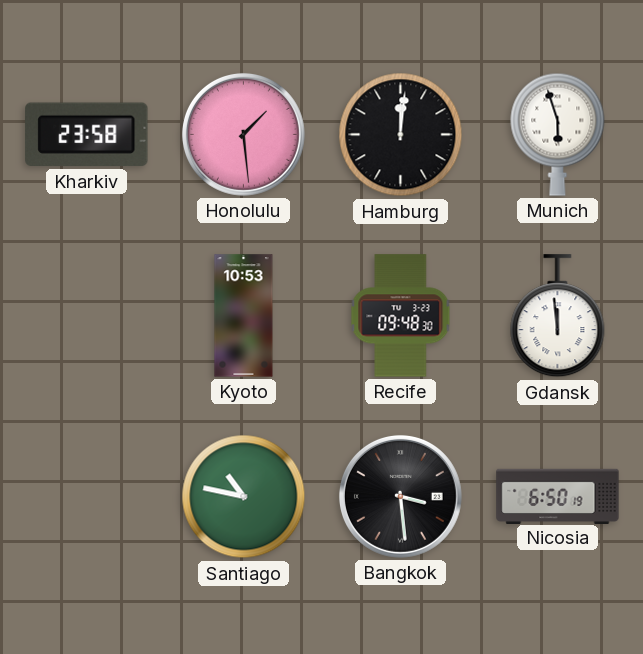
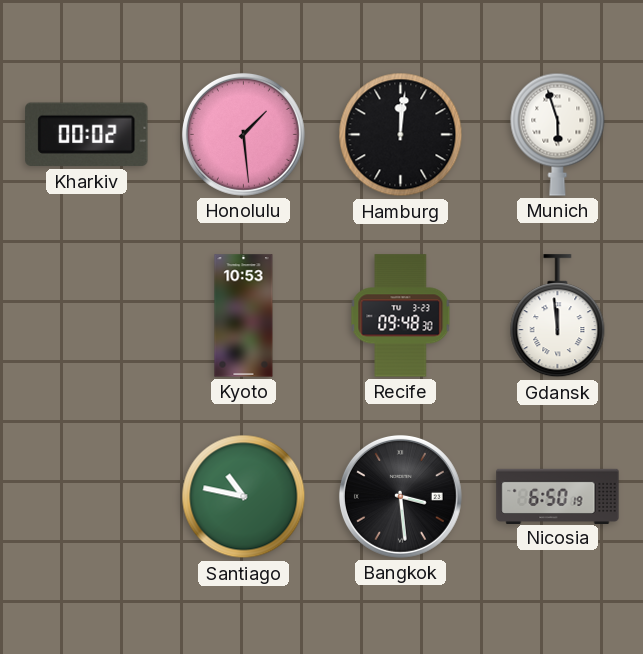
Kharkiv: 23:58 -> 00:02 (87, 135)
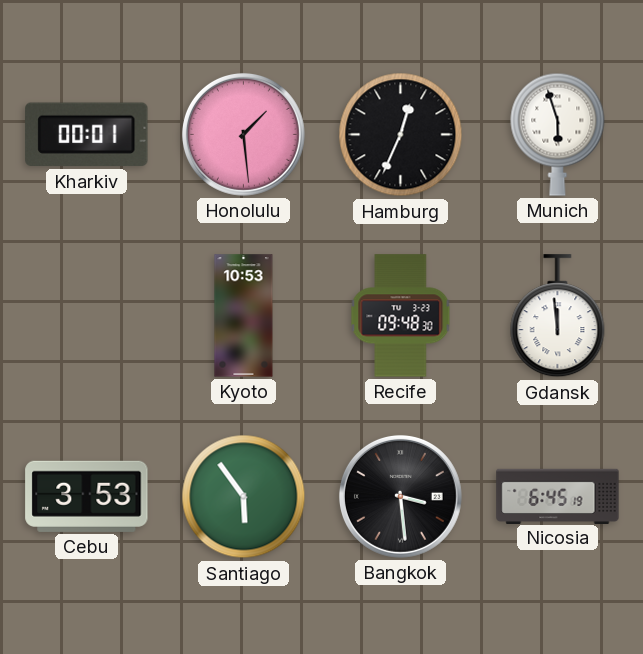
Kharkiv: 00:02 -> 00:01 (87, 135)
Hamburg: 12:01 -> 12:34 (401, 135)
Cebu: none -> 3:53 (87, 496)
Santiago: 10:47 -> 5:54 (244, 497)
Nicosia: 6:50 -> 6:45 (558, 496)
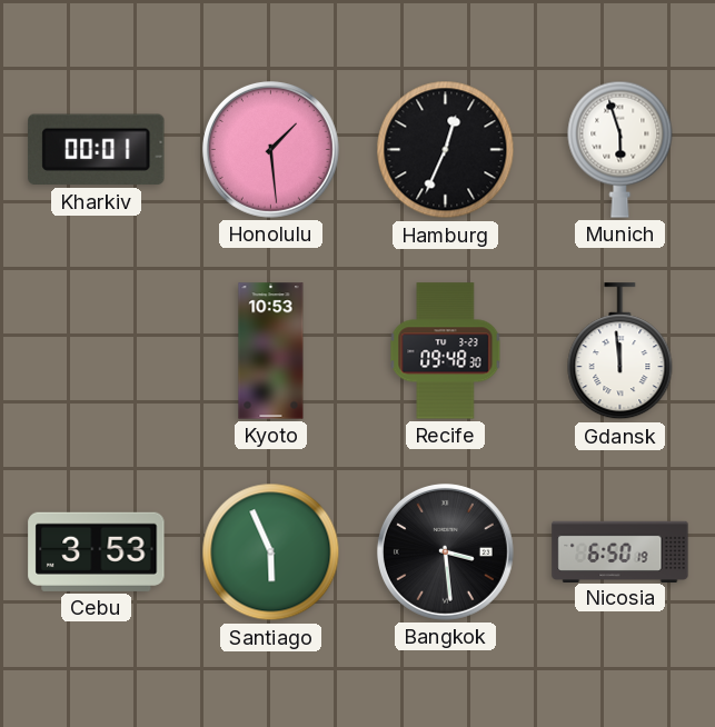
Santiago: 5:54 -> 5:56 (271, 552)
Nicosia: 6:45 -> 6:50 (620, 551)
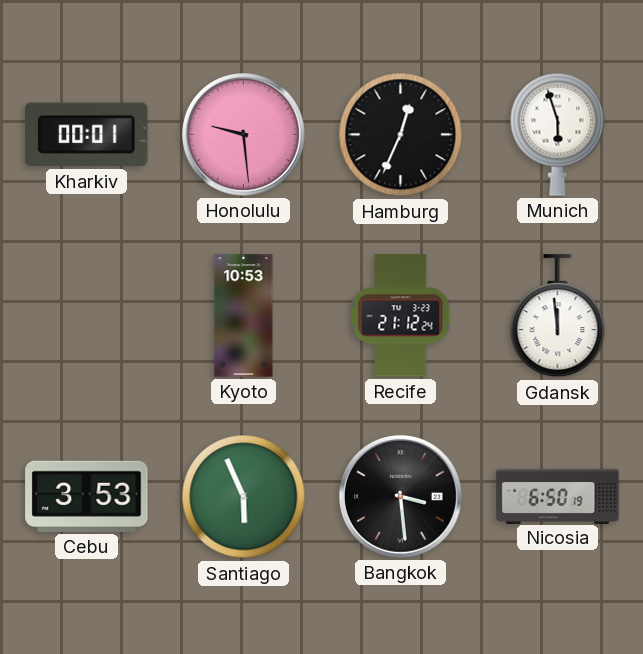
Honolulu: 1:29 -> 9:29 (243, 134)
Recife: 09:48 -> 21:12 (401, 316)
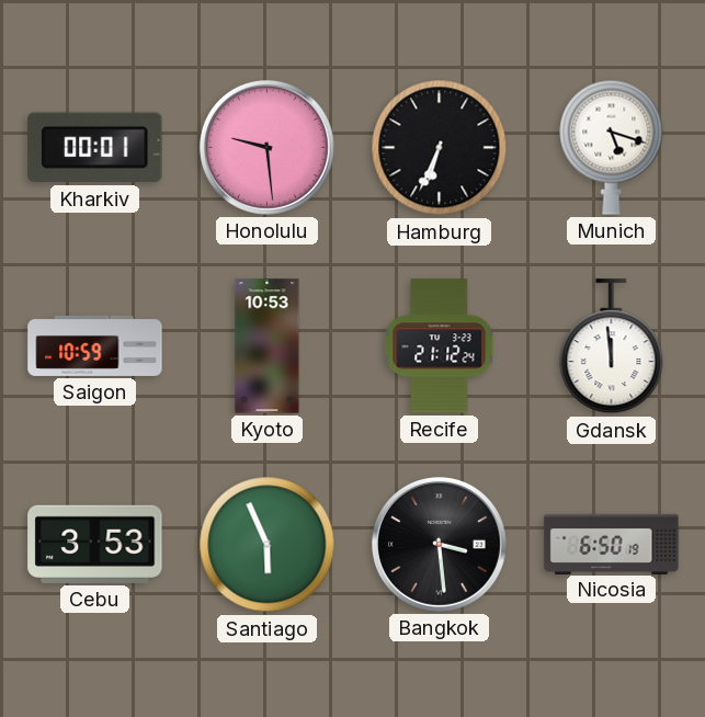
Hamburg: 12:34 -> 6:34 (440, 148)
Munich: 5:57 -> 5:18 (612, 147)
Saigon: none -> 10:59 (95, 345)
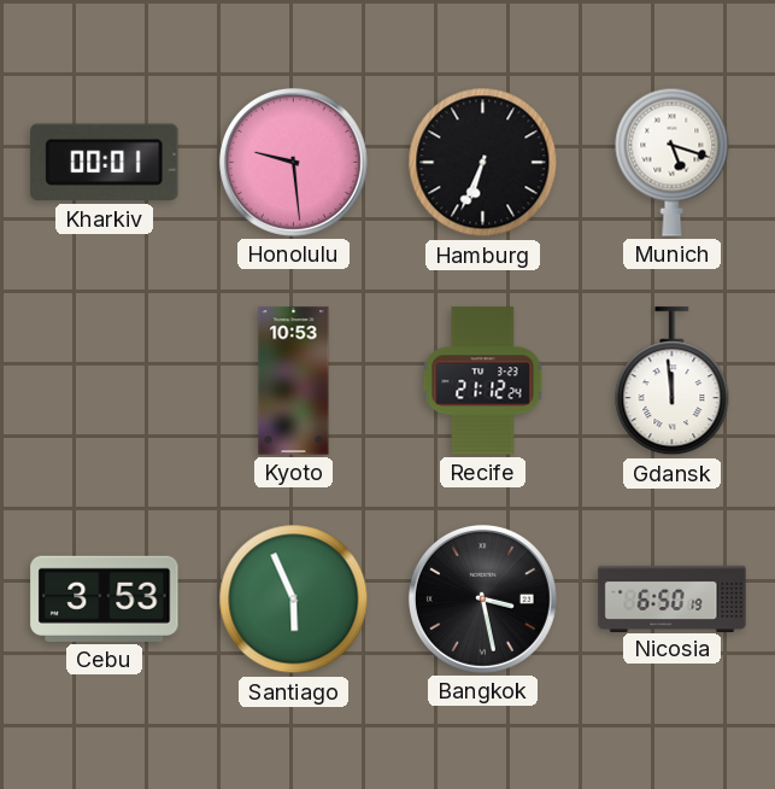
Saigon: 10:59 -> none (95, 345)
Bangkok: 3:29 -> 3:28 (482, 598)
